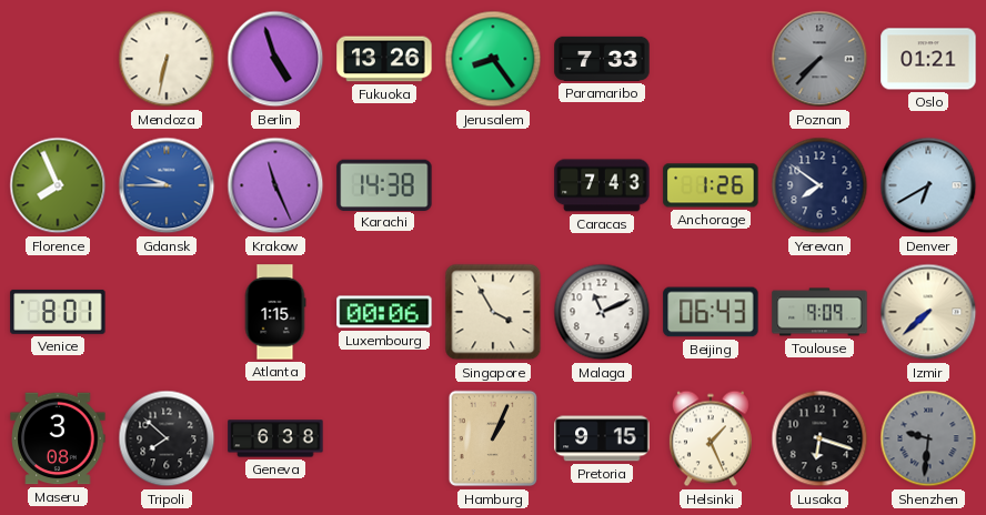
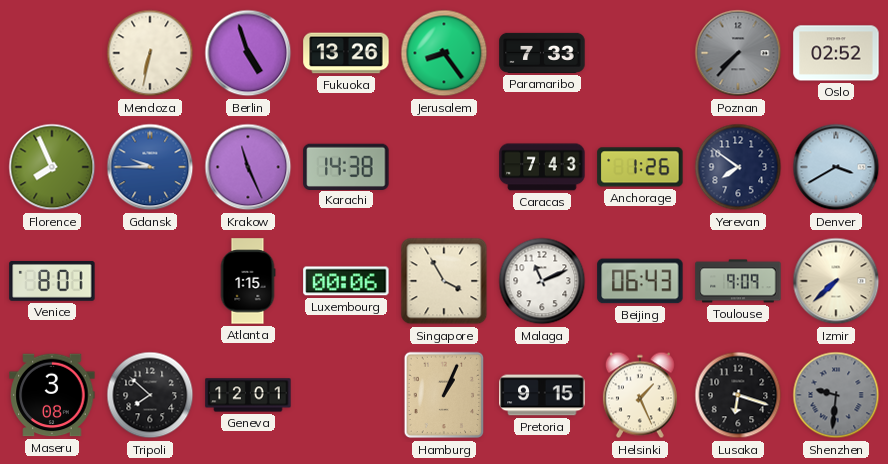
Oslo: 01:21 -> 02:52 (836, 53)
Denver: 6:40 -> 3:40 (836, 167)
Geneva: 6:38 -> 12:01 (248, 395)
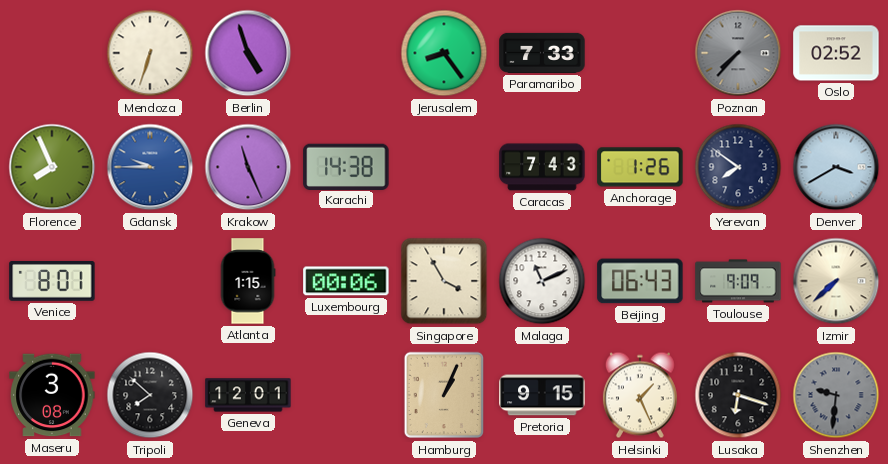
Mendoza: 6:32 -> 6:33 (150, 53)
Fukuoka: 13:26 -> none (346, 53)
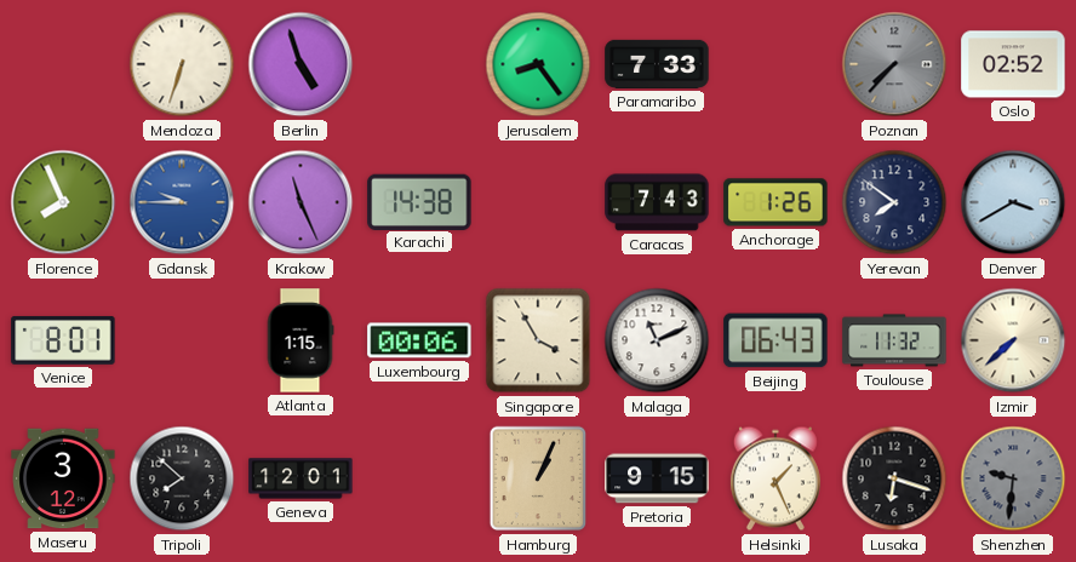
Toulouse: 9:09 -> 11:32 (894, 340)
Maseru: 3:08 -> 3:12 (63, 478)
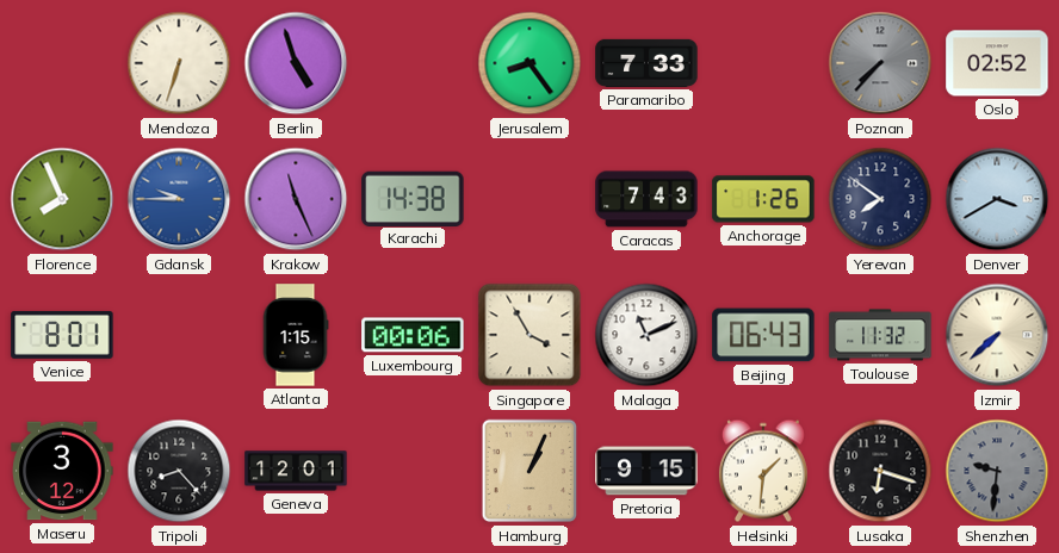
Tripoli: 7:52 -> 8:23 (179, 471)
Helsinki: 1:26 -> 1:31 (763, 471)
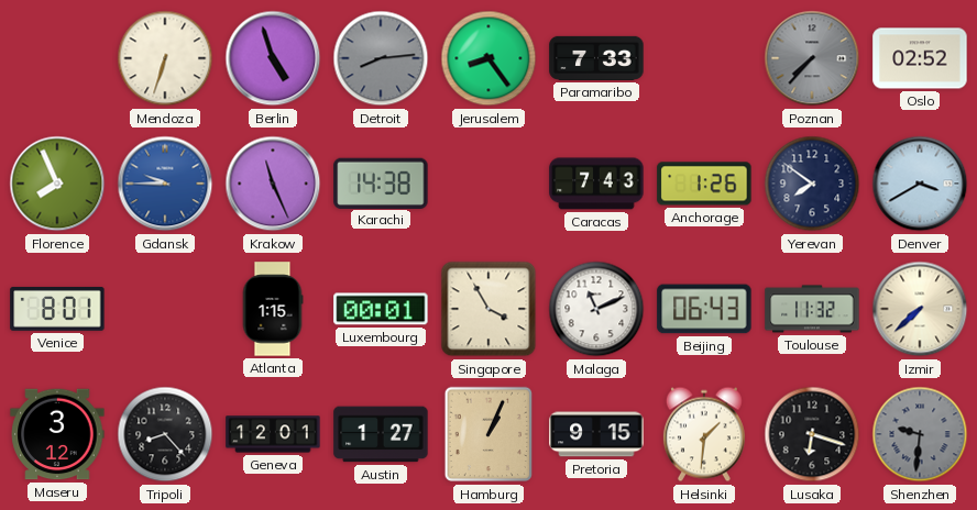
Detroit: none -> 8:14 (381, 58)
Luxembourg: 00:06 -> 00:01 (381, 309)
Austin: none -> 1:27 (381, 434)
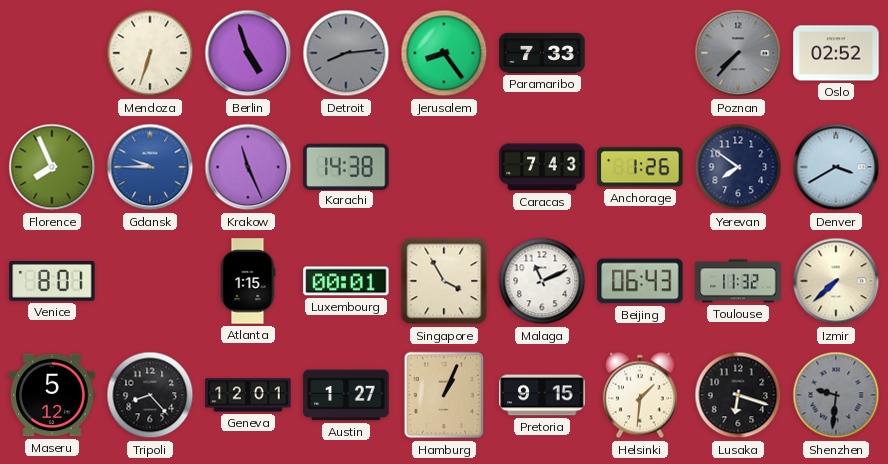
Maseru: 3:12 -> 5:12 (52, 395)
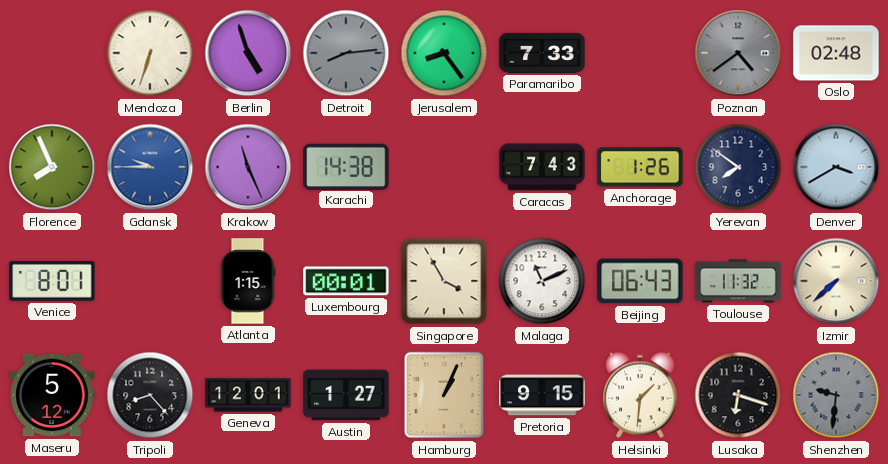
Poznan: 7:37 -> 4:39 (738, 53)
Oslo: 02:52 -> 02:48 (836, 53)
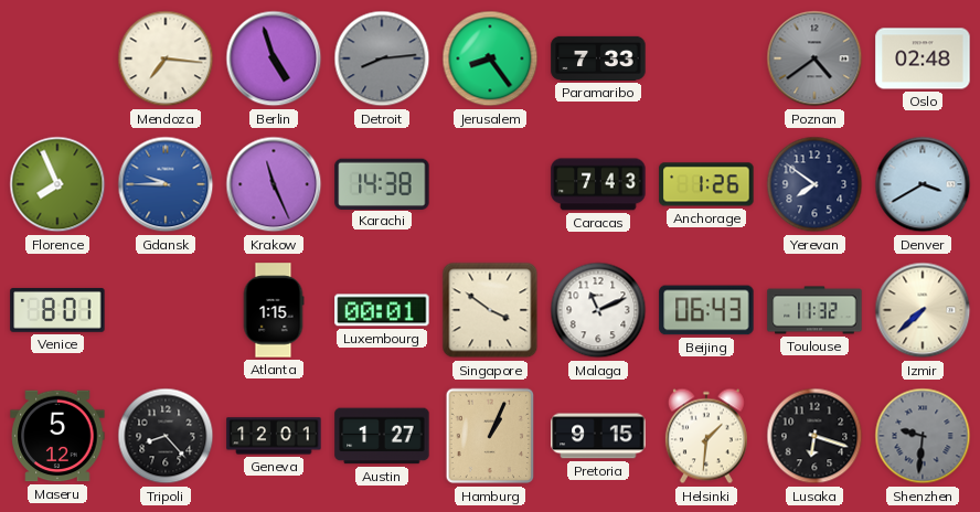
Mendoza: 6:33 -> 7:16 (166, 58)
Singapore: 3:55 -> 3:51 (490, 310)
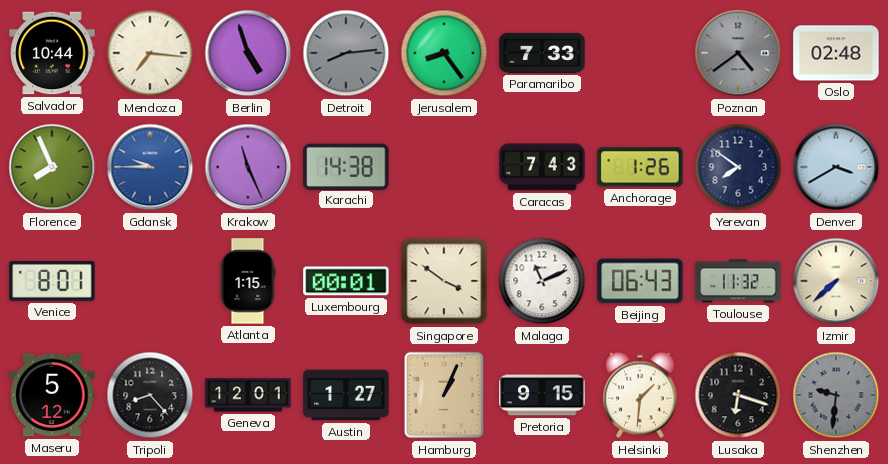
Salvador: none -> 10:44 (52, 53)
